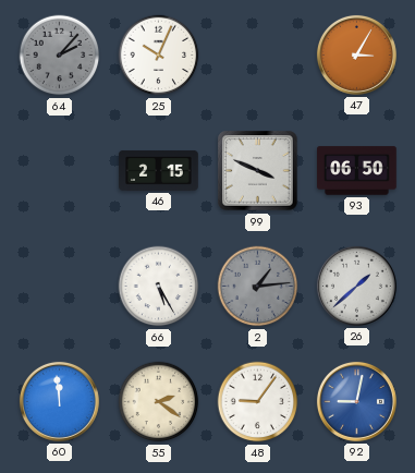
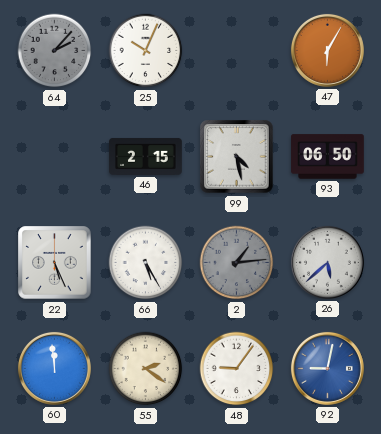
47: 3:05 -> 6:05 (327, 50)
99: 3:49 -> 4:28 (237, 157)
22: none -> 5:26 (55, 263)
26: 1:38 -> 5:38 (327, 262)
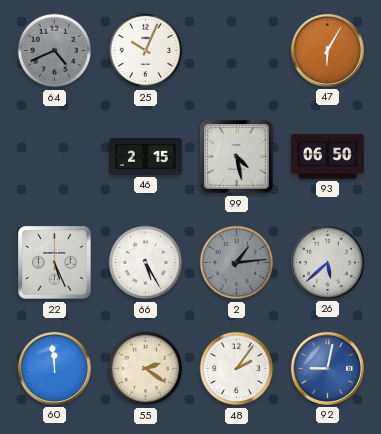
64: 2:07 -> 4:41 (55, 51)
48: 9:06 -> 2:06 (237, 369)
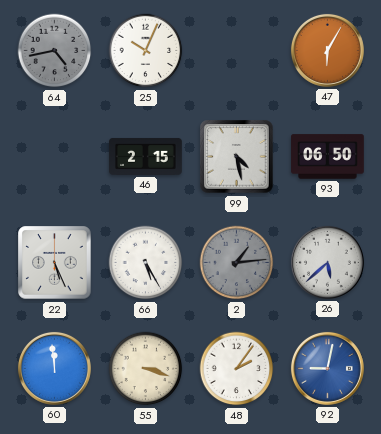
64: 4:41 -> 4:43 (55, 51)
55: 2:21 -> 3:18 (146, 369)
